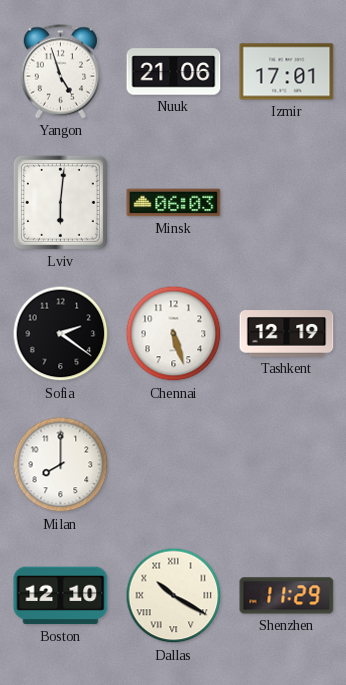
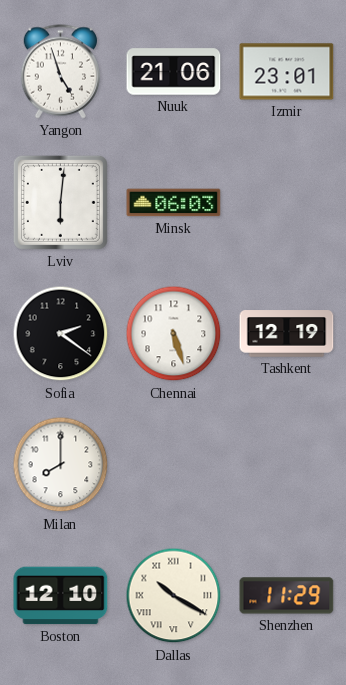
Izmir: 17:01 -> 23:01 (287, 72)
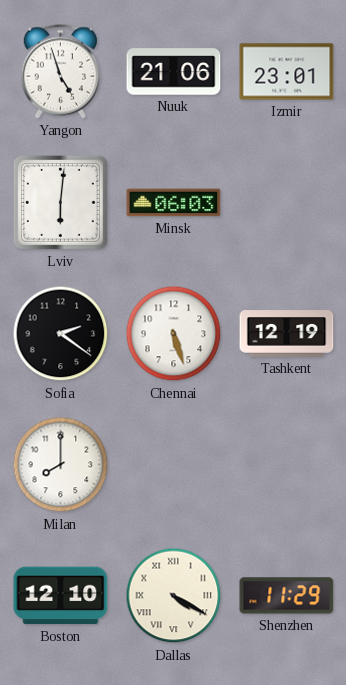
Dallas: 10:20 -> 4:20 (174, 596)
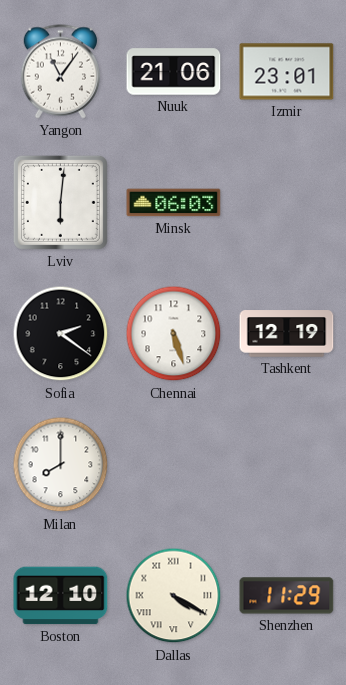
Yangon: 4:57 -> 11:06 (60, 72)
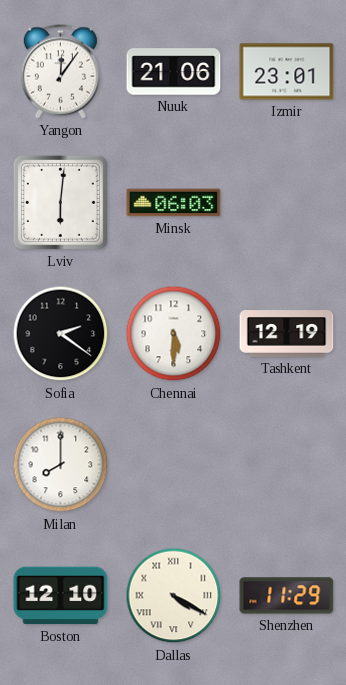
Yangon: 11:06 -> 12:06 (60, 72)
Chennai: 5:27 -> 5:30 (174, 334)
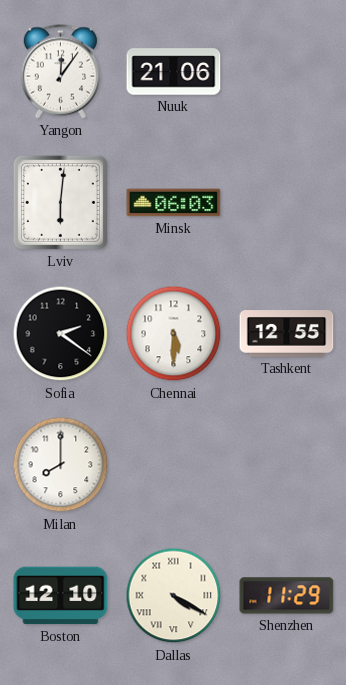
Izmir: 23:01 -> none (287, 72)
Tashkent: 12:19 -> 12:55 (287, 334)
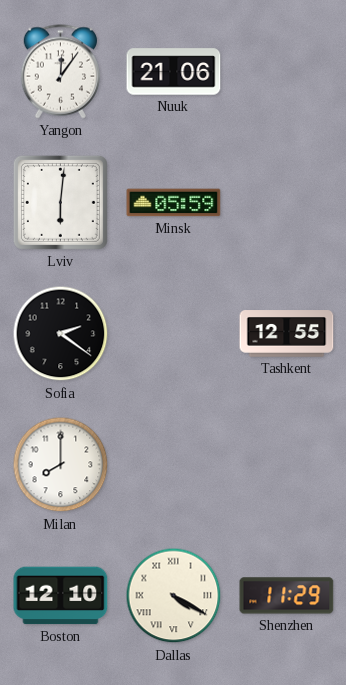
Minsk: 06:03 -> 05:59 (174, 203)
Chennai: 5:30 -> none (174, 334)
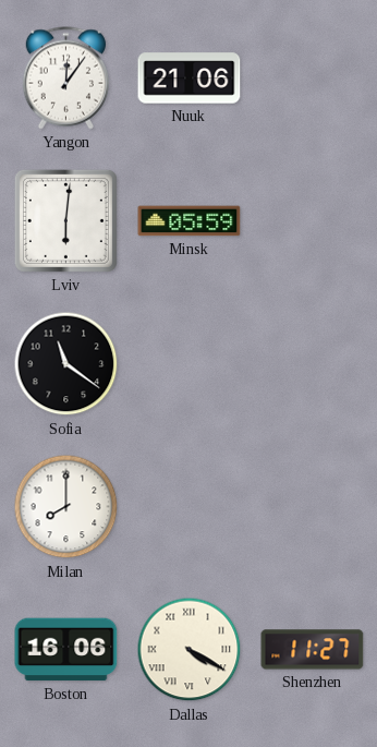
Sofia: 2:21 -> 11:21 (66, 364)
Tashkent: 12:55 -> none (287, 334)
Boston: 12:10 -> 16:06 (66, 650)
Shenzhen: 11:29 -> 11:27 (313, 650)
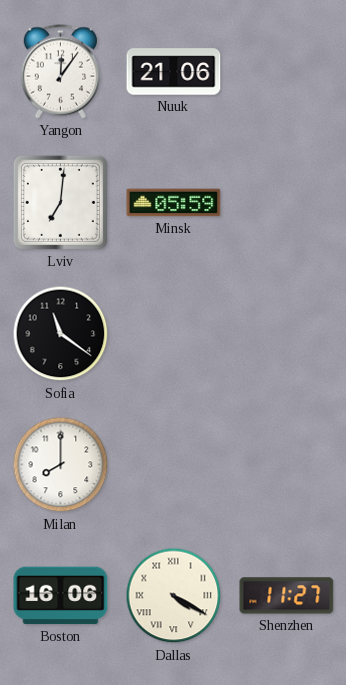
Lviv: 6:01 -> 7:01 (60, 202)
